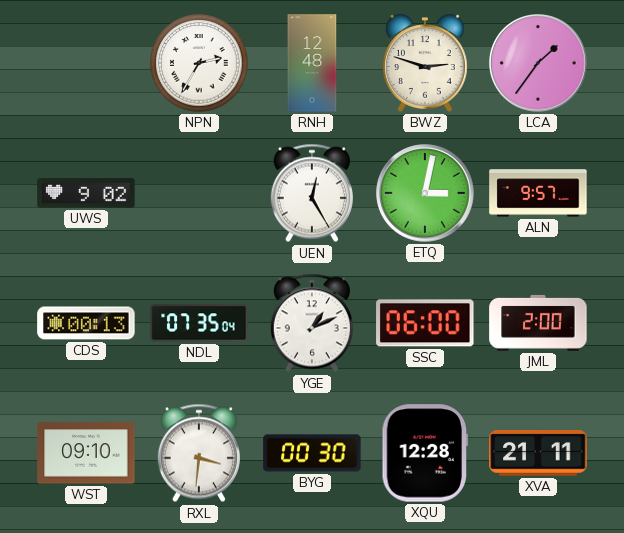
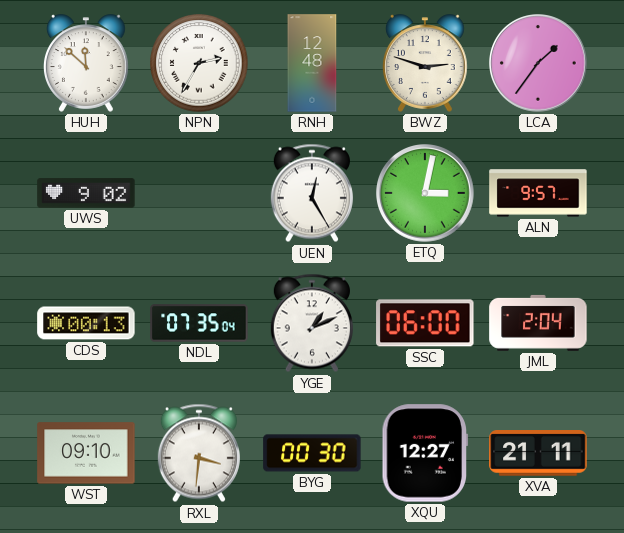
HUH: none -> 11:52 (87, 63)
JML: 2:00 -> 2:04 (538, 323)
XQU: 12:28 -> 12:27 (425, 453)
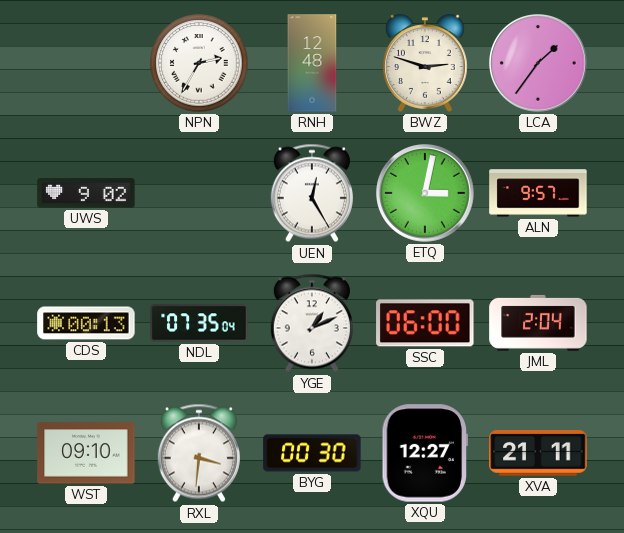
HUH: 11:52 -> none (87, 63)
